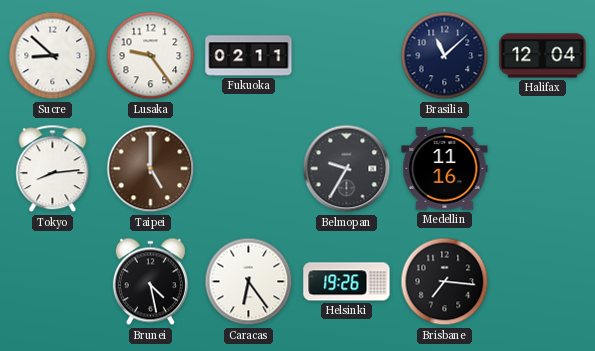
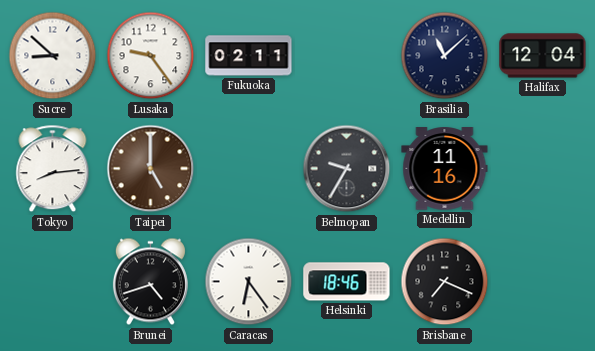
Brunei: 4:28 -> 4:42 (150, 282)
Helsinki: 19:26 -> 18:46 (347, 282)
Brisbane: 7:16 -> 7:19 (445, 282)
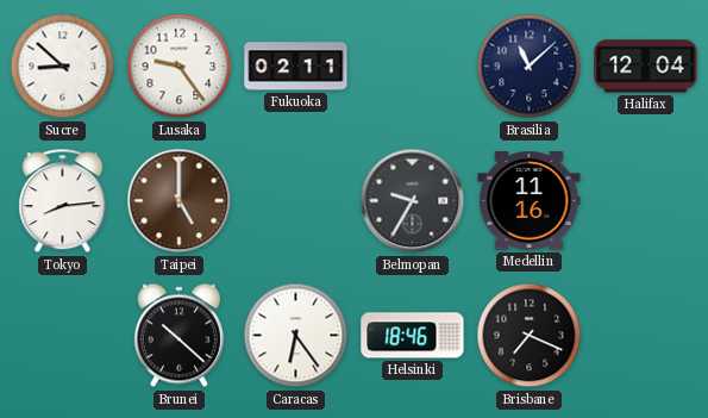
Brunei: 4:42 -> 10:22 (178, 336)
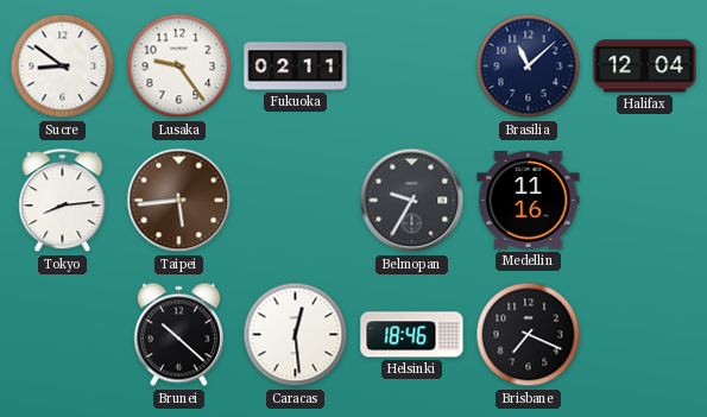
Sucre: 8:52 -> 8:51 (63, 67)
Taipei: 5:00 -> 5:44 (179, 201)
Caracas: 6:24 -> 12:29 (296, 335)
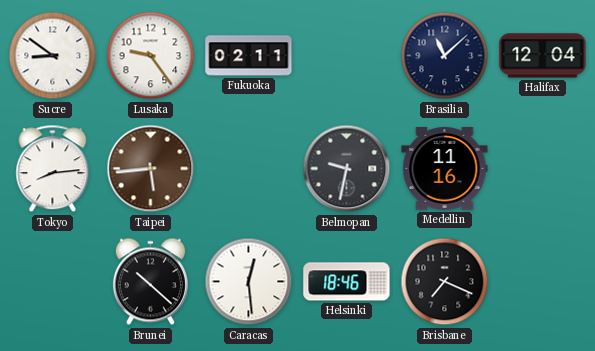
Belmopan: 9:35 -> 9:32 (347, 169)
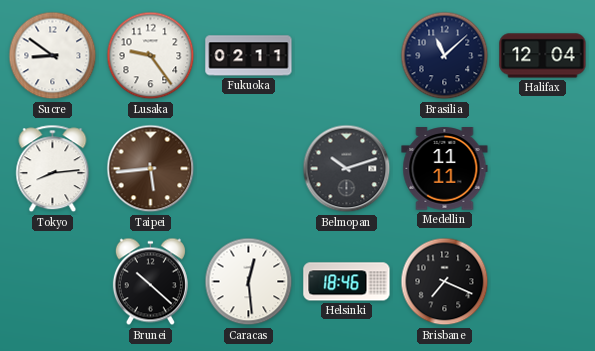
Belmopan: 9:32 -> 10:12 (347, 169)
Medellin: 11:16 -> 11:11 (445, 169)
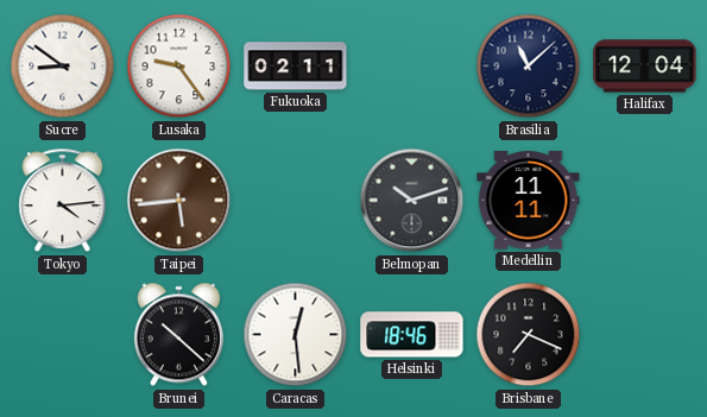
Tokyo: 8:14 -> 4:14 (63, 201)
